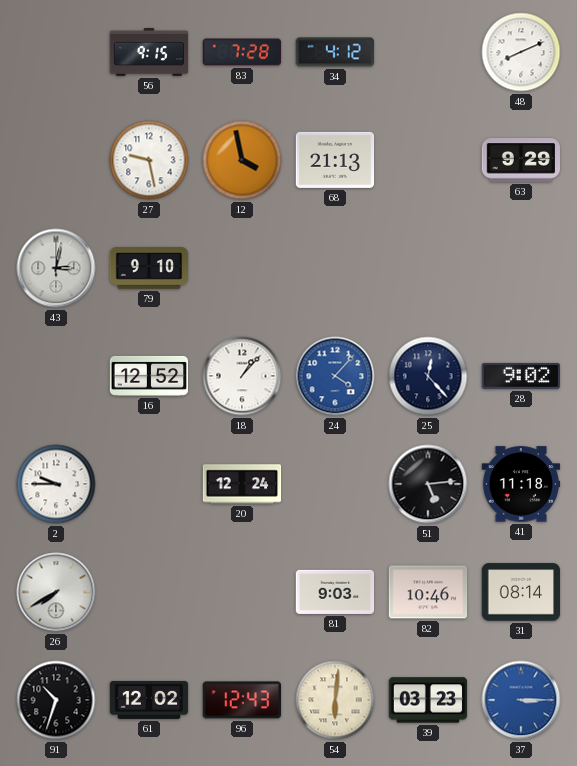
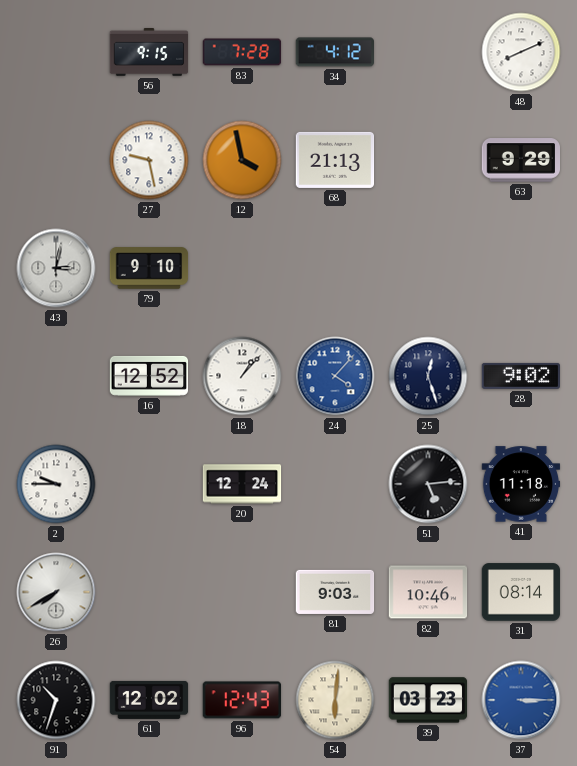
25: 12:23 -> 12:27 (428, 376)
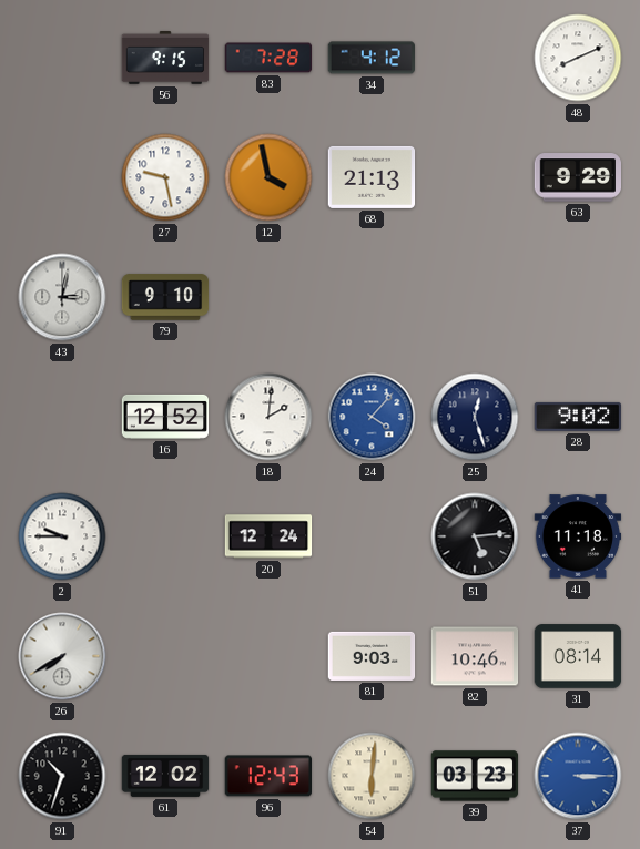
18: 1:07 -> 2:01 (268, 417)
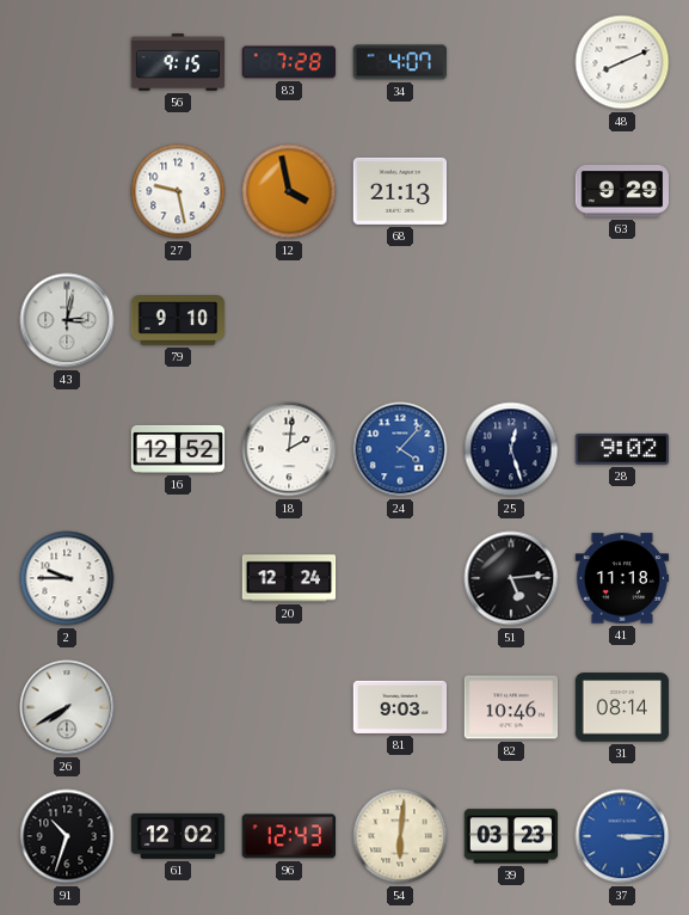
34: 4:12 -> 4:07 (399, 62)
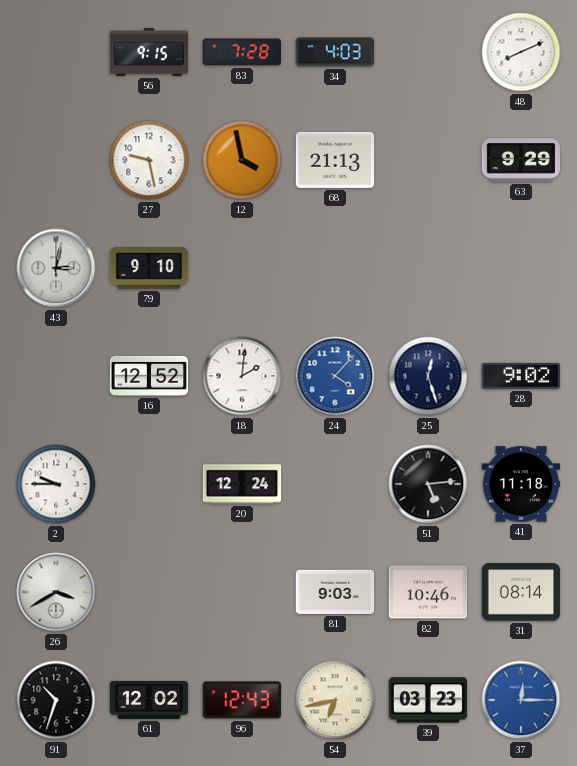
34: 4:07 -> 4:03 (334, 52)
26: 7:40 -> 3:40 (56, 592)
54: 6:01 -> 6:43 (335, 700)
37: 3:15 -> 12:15 (521, 700)
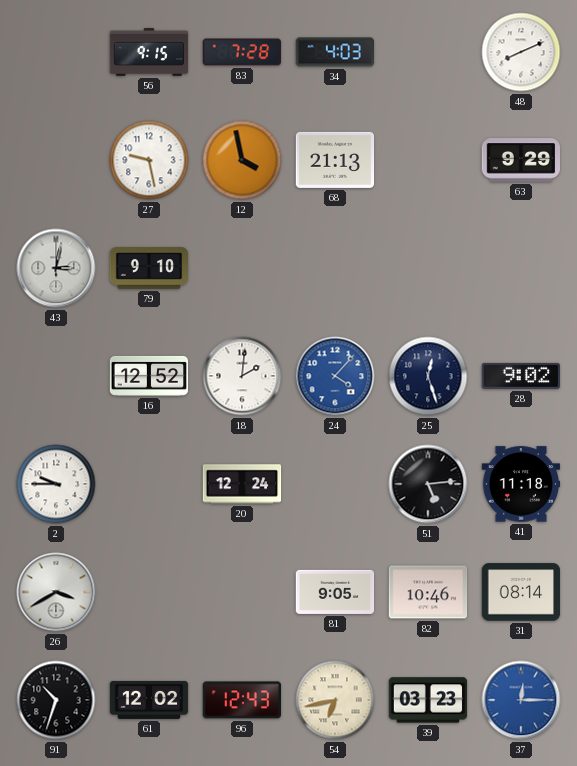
81: 9:03 -> 9:05 (335, 592)
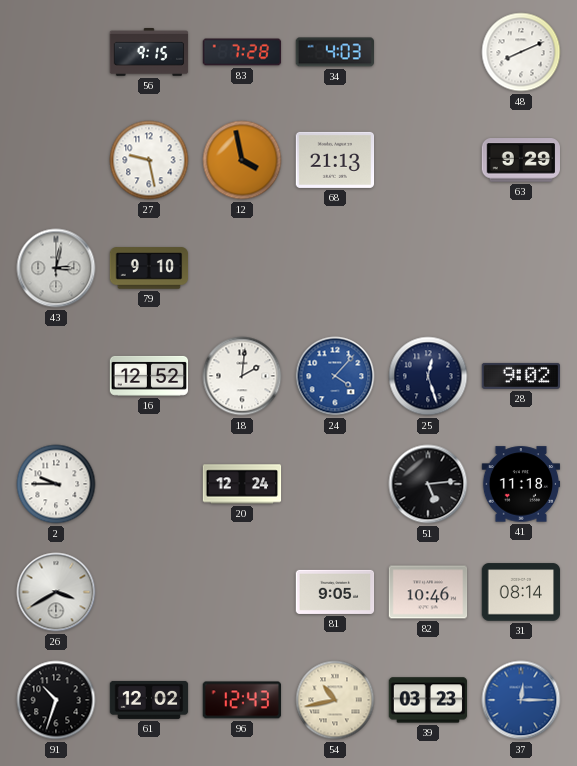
54: 6:43 -> 10:43 (335, 700)
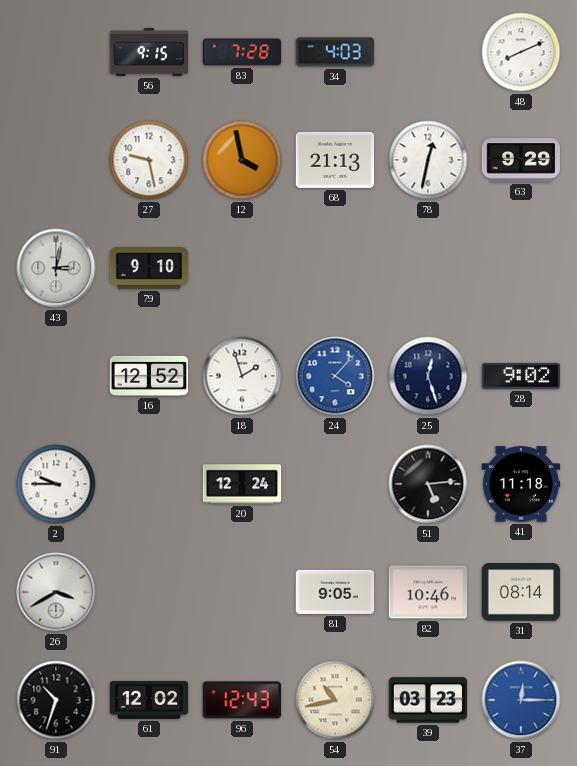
78: none -> 12:32 (428, 160)
18: 2:01 -> 1:57 (242, 376)
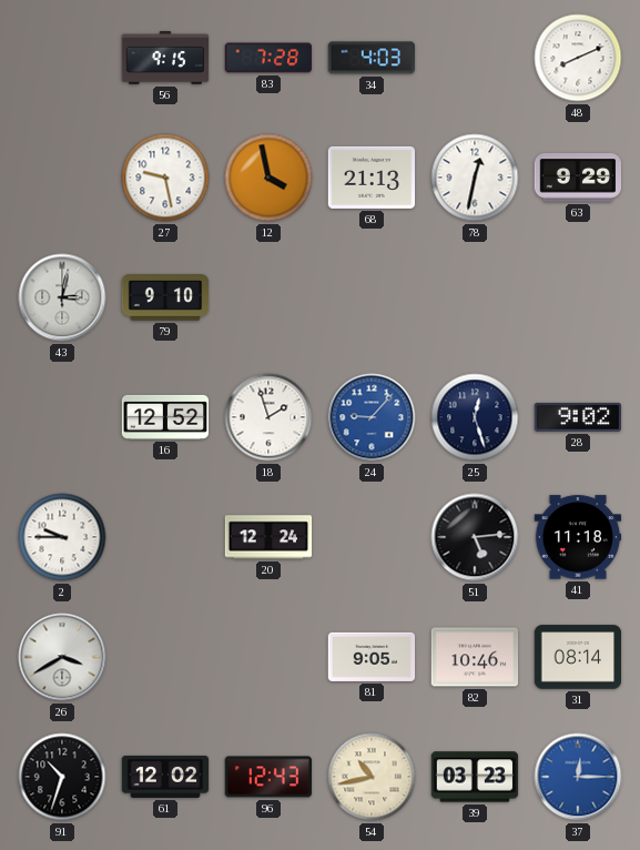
24: 4:07 -> 9:07 (372, 417)
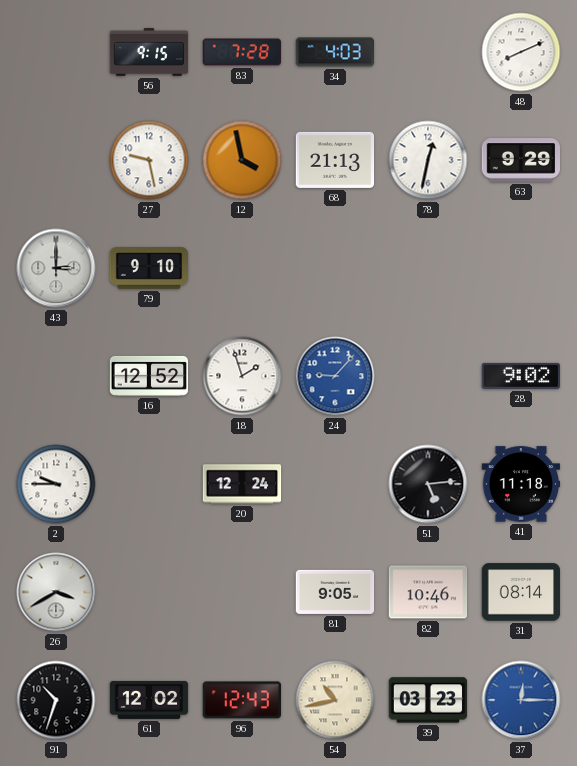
43: 3:02 -> 3:00 (56, 268)
25: 12:27 -> none (475, 417)
